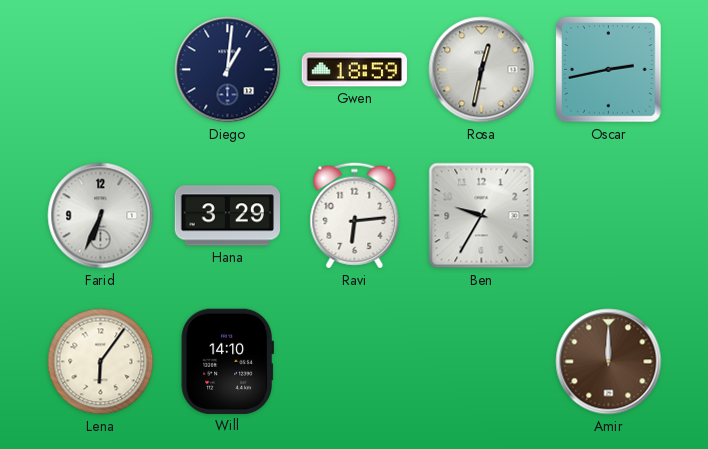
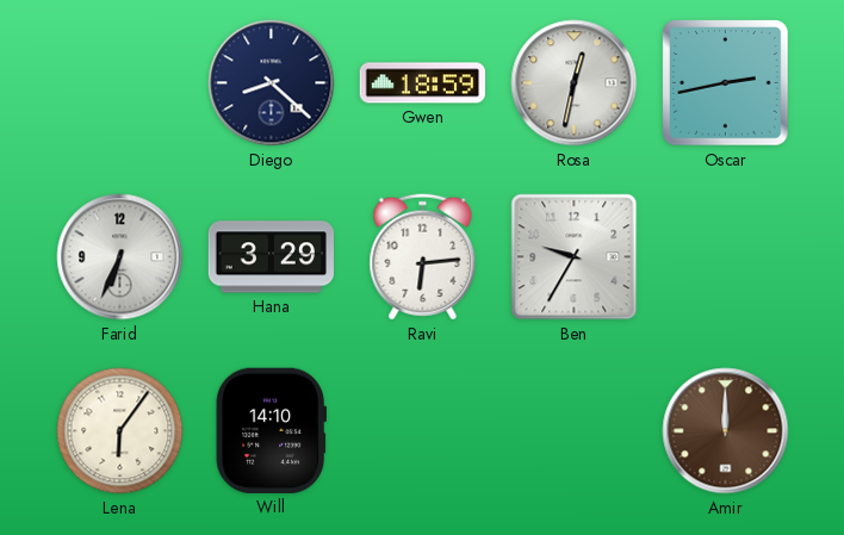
Diego: 1:01 -> 8:22 (272, 83)
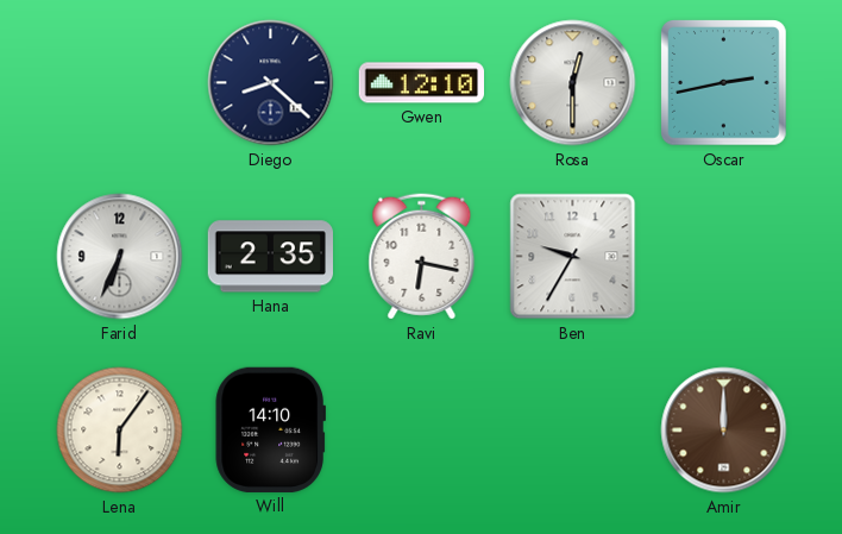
Gwen: 18:59 -> 12:10 (421, 83)
Rosa: 12:32 -> 12:30 (573, 83)
Hana: 3:29 -> 2:35 (270, 257)
Ravi: 6:14 -> 6:17 (422, 257)
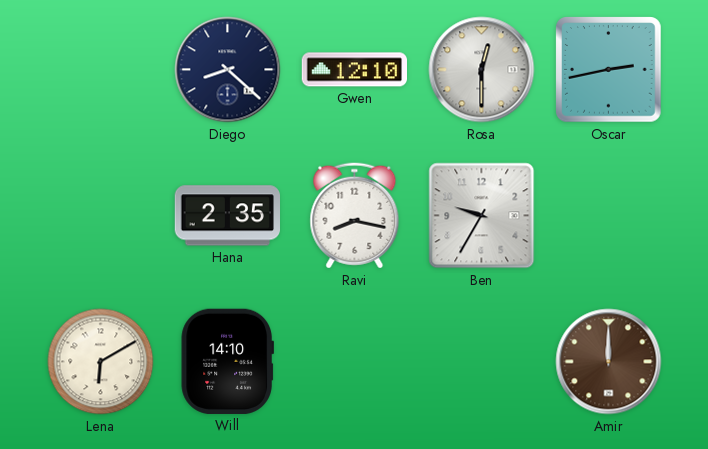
Farid: 6:34 -> none (120, 257)
Ravi: 6:17 -> 8:17 (355, 216)
Lena: 6:06 -> 6:10 (101, 362)
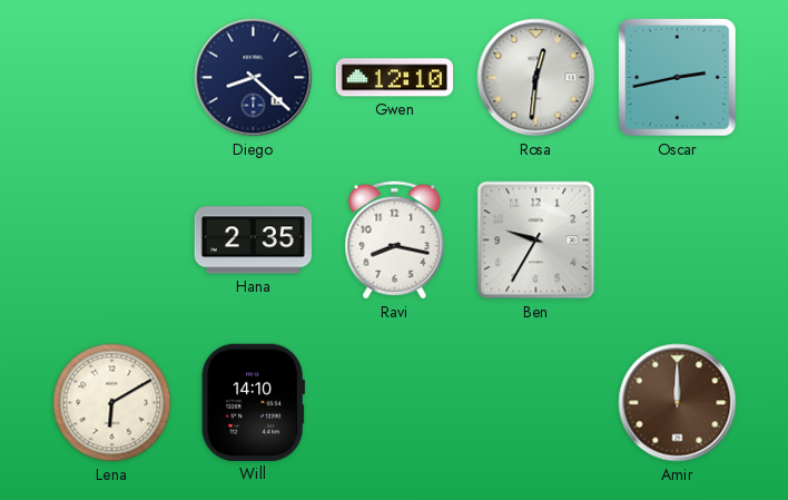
Rosa: 12:30 -> 12:31 (536, 78)
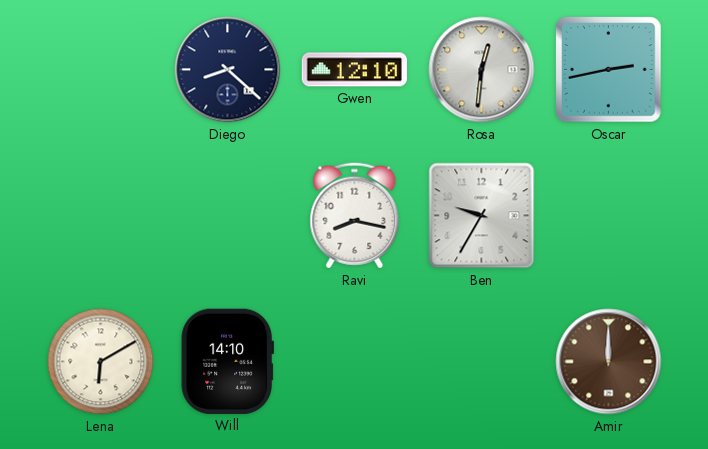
Hana: 2:35 -> none (253, 241)
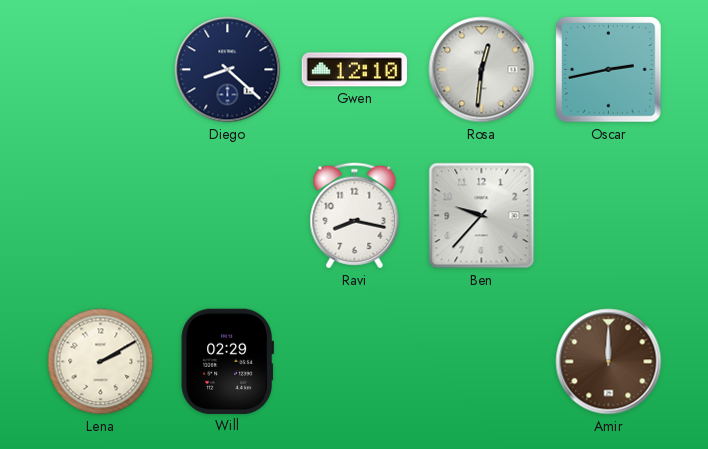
Ben: 9:35 -> 9:37 (482, 216)
Lena: 6:10 -> 2:10 (101, 362)
Will: 14:10 -> 02:29 (227, 361)
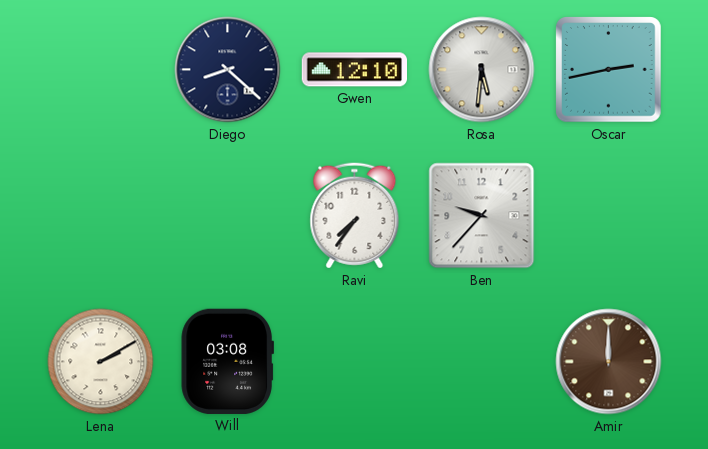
Rosa: 12:31 -> 5:31 (482, 70)
Ravi: 8:17 -> 7:36 (355, 216)
Will: 02:29 -> 03:08 (227, 361)
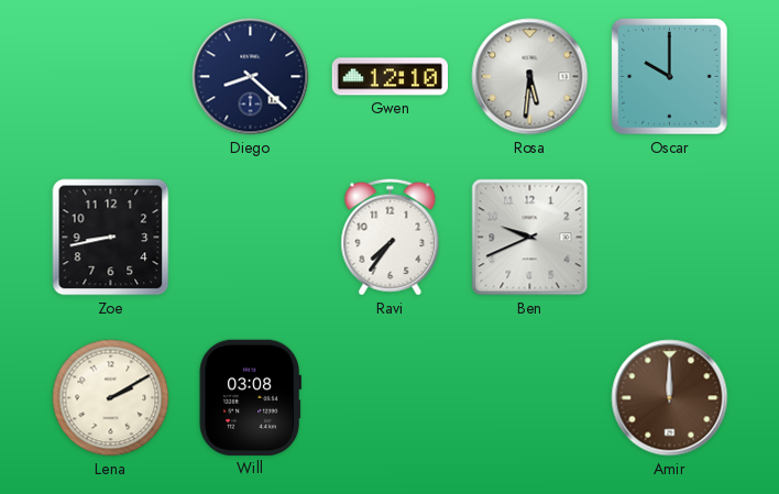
Oscar: 2:43 -> 10:00 (670, 77)
Zoe: none -> 8:43 (111, 238)
Ben: 9:37 -> 9:41 (530, 238)
